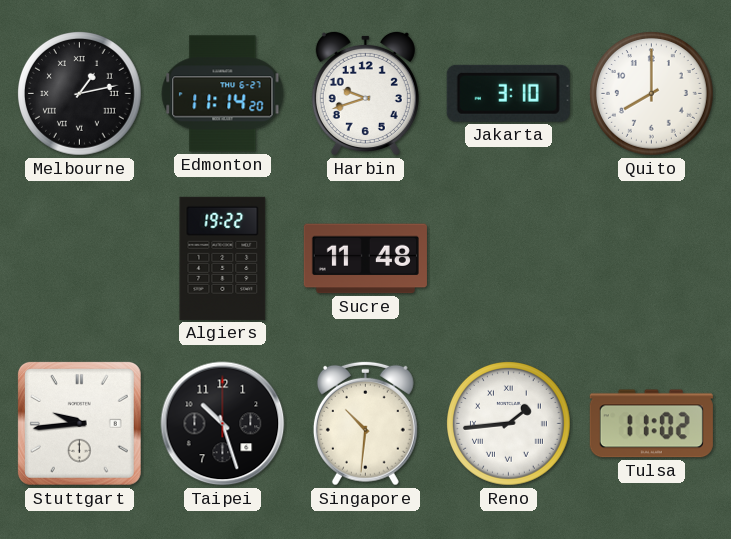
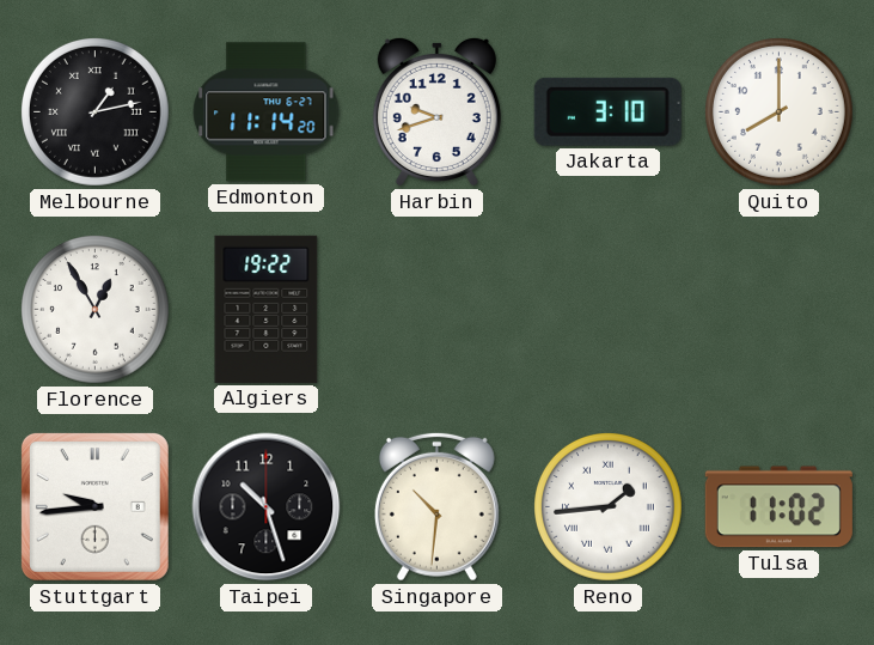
Florence: none -> 12:55 (96, 310)
Sucre: 11:48 -> none (365, 259)
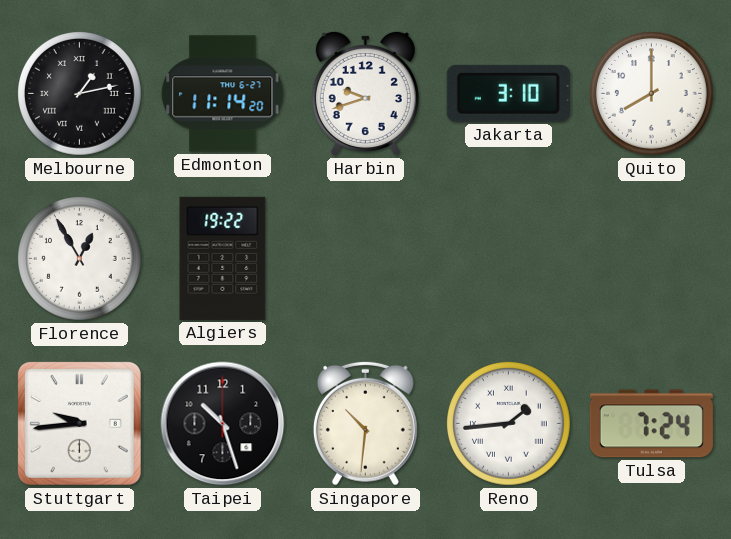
Tulsa: 11:02 -> 7:24 (651, 424)
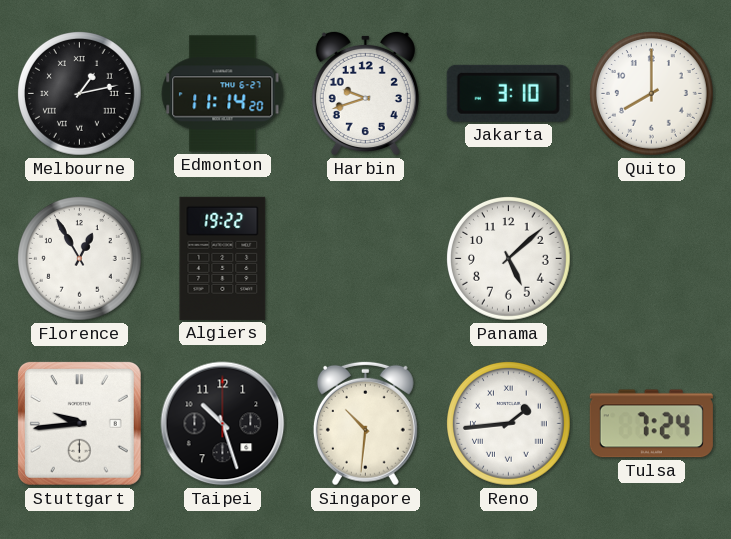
Panama: none -> 5:08 (509, 259)
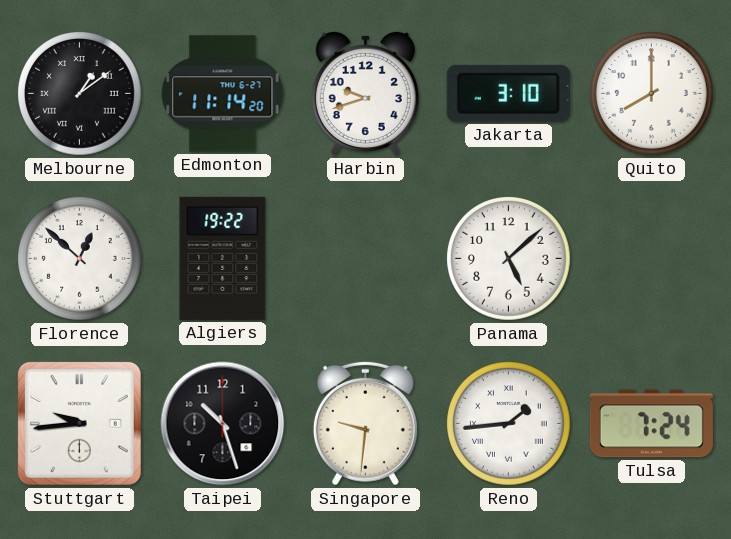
Melbourne: 1:13 -> 1:09 (80, 94)
Florence: 12:55 -> 12:52 (80, 259)
Singapore: 10:31 -> 9:31 (365, 423)
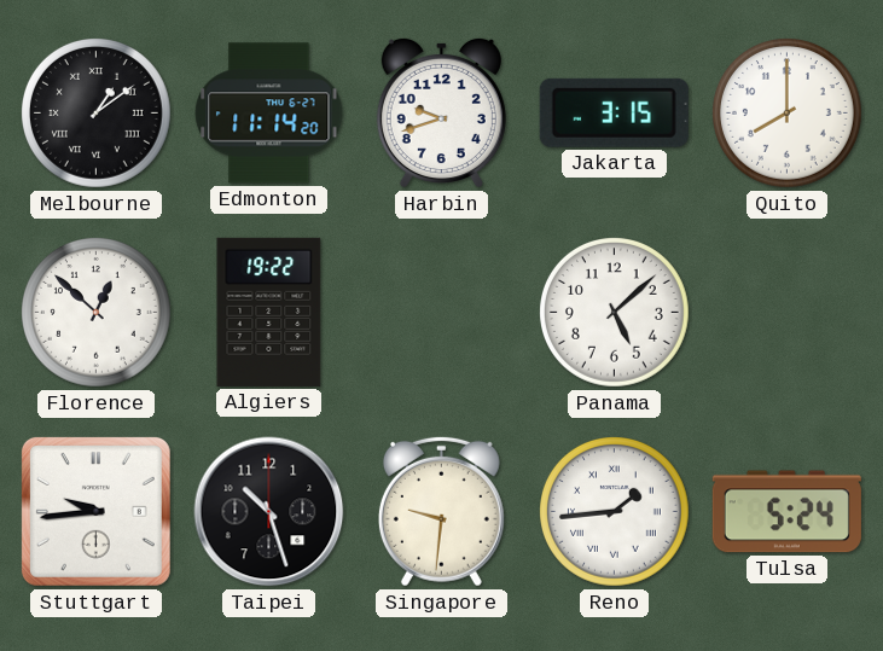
Jakarta: 3:10 -> 3:15 (614, 112)
Tulsa: 7:24 -> 5:24 (786, 512)
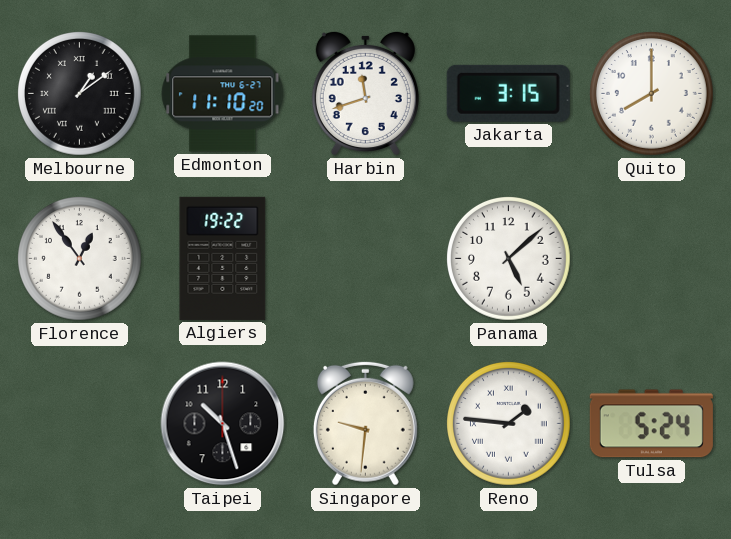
Edmonton: 11:14 -> 11:10 (223, 94)
Harbin: 9:42 -> 11:42 (365, 93)
Florence: 12:52 -> 12:54 (80, 259)
Stuttgart: 9:44 -> none (95, 511)
Reno: 1:44 -> 1:46 (509, 424)
